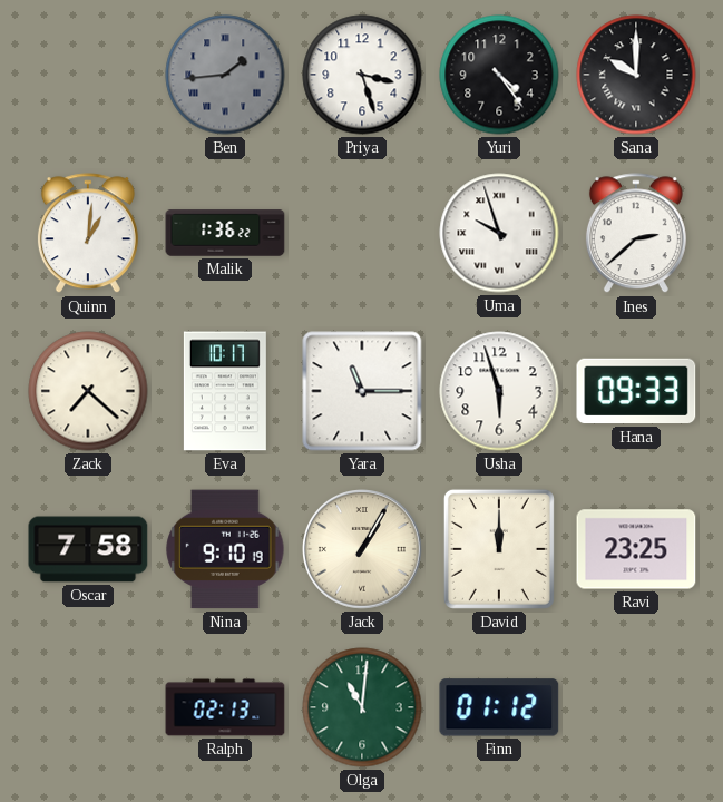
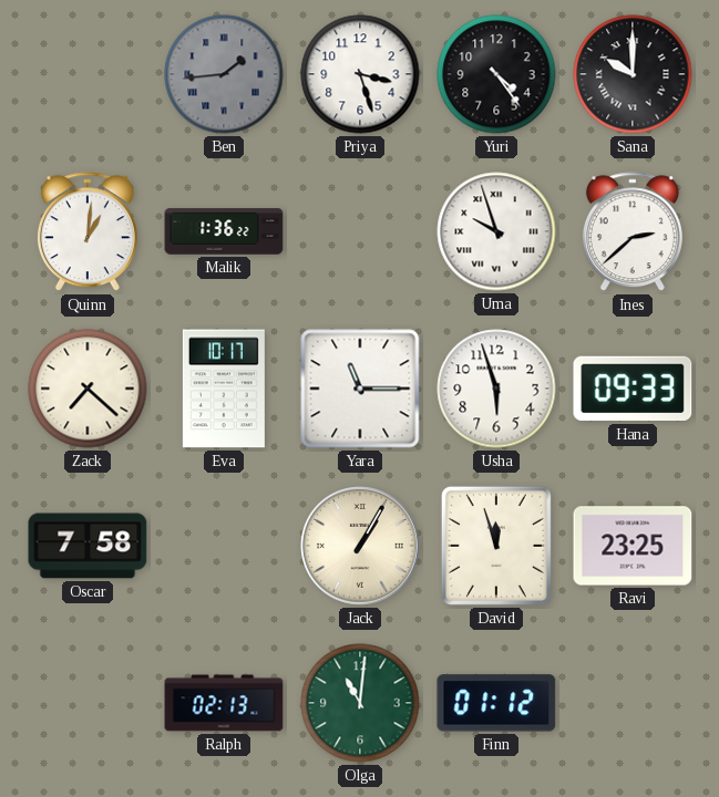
Nina: 9:10 -> none (225, 549)
David: 12:00 -> 11:57 (496, 546)
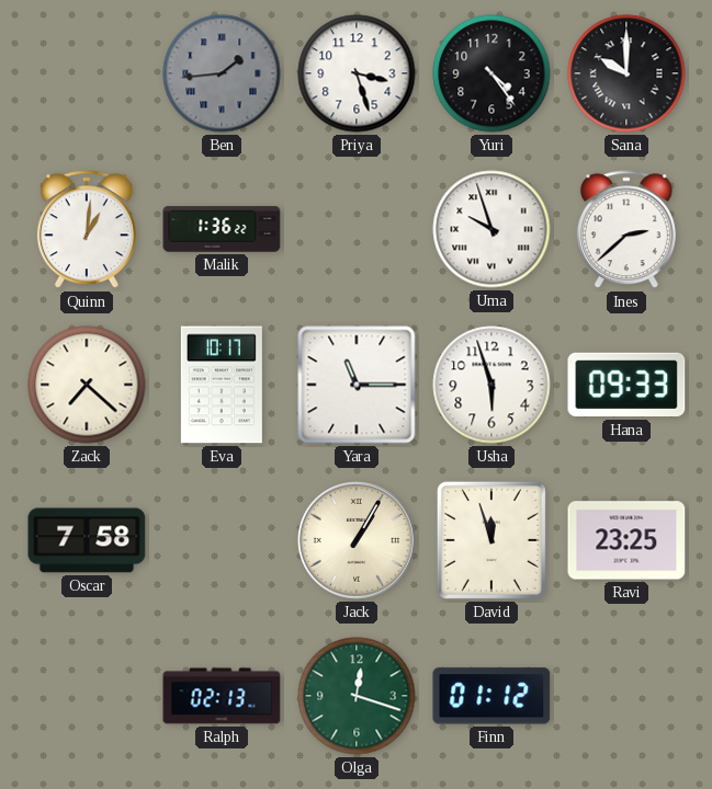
Olga: 11:01 -> 12:18 (357, 696)
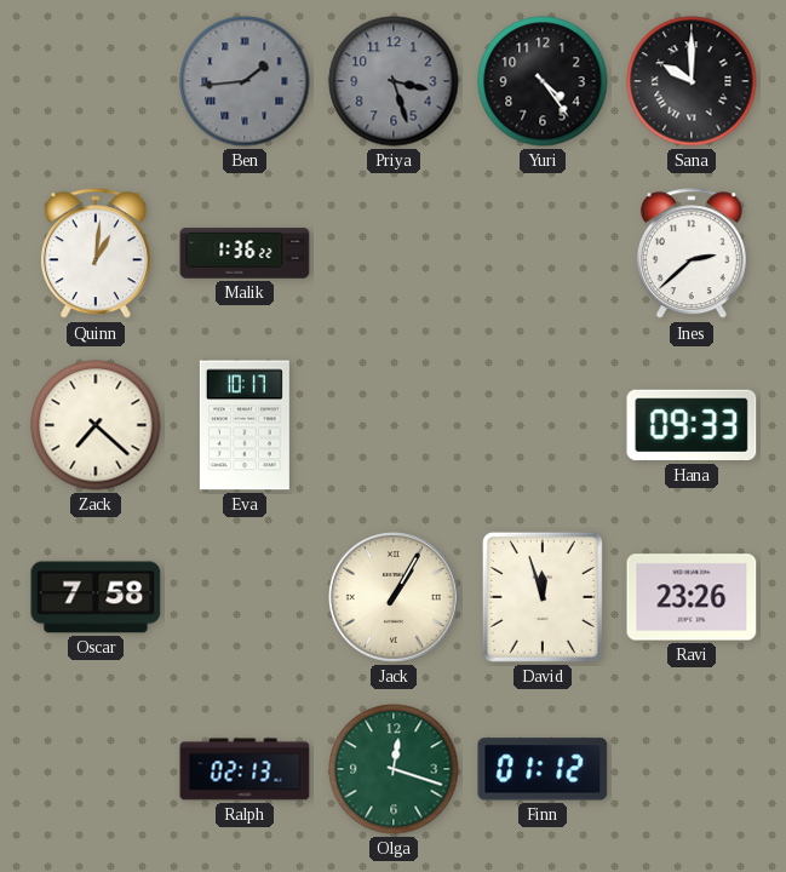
Priya dial: white -> grey (394, 81)
Uma: 9:57 -> none (491, 229)
Yara: 11:15 -> none (357, 385)
Usha: 5:57 -> none (491, 385)
Ravi: 23:25 -> 23:26 (692, 597)
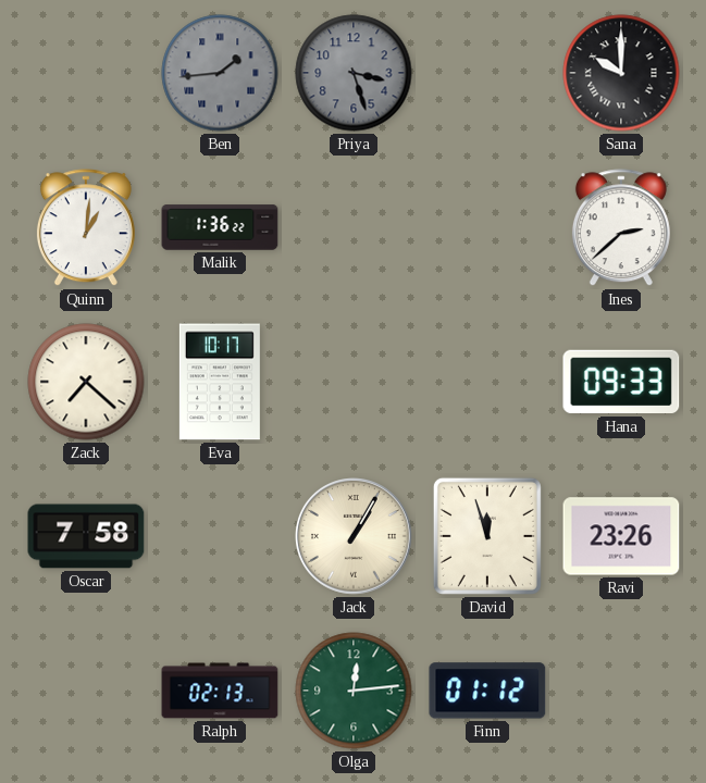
Yuri: 4:24 -> none (543, 81)
Olga: 12:18 -> 12:14 (354, 691)
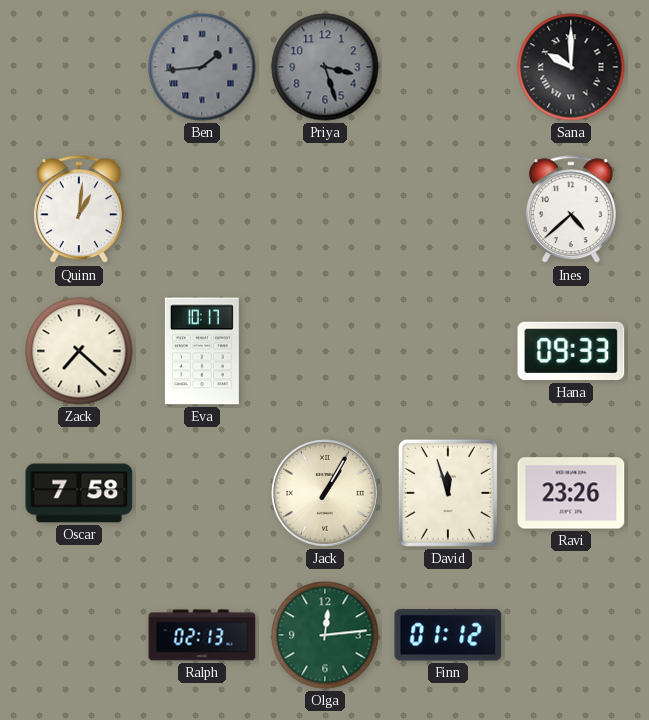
Malik: 1:36 -> none (220, 227)
Ines: 2:38 -> 4:38 (571, 210)
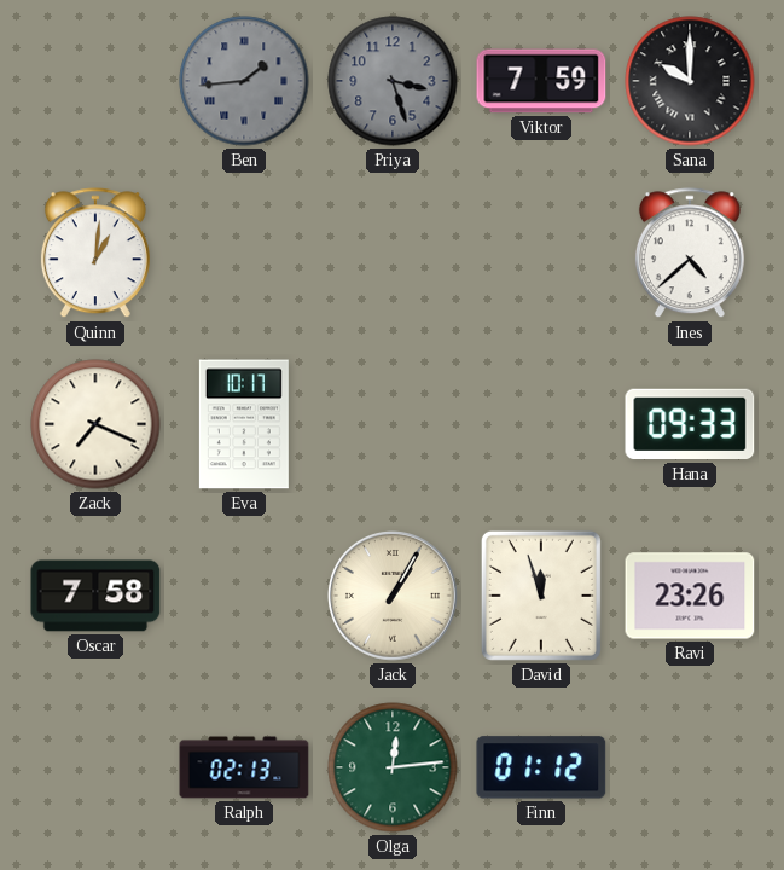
Viktor: none -> 7:59 (541, 81)
Zack: 7:22 -> 7:19 (95, 424)
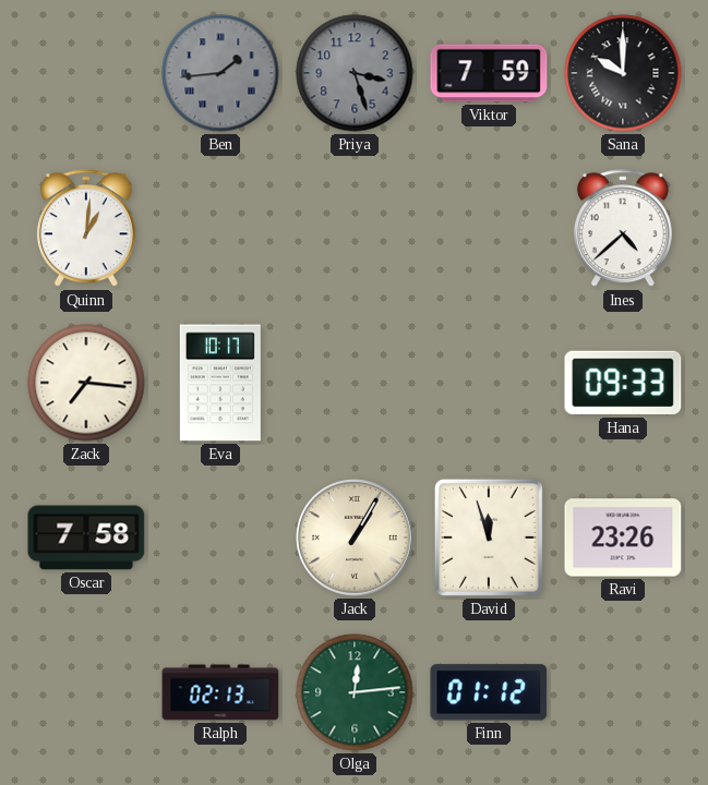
Zack: 7:19 -> 7:16 (86, 383)
